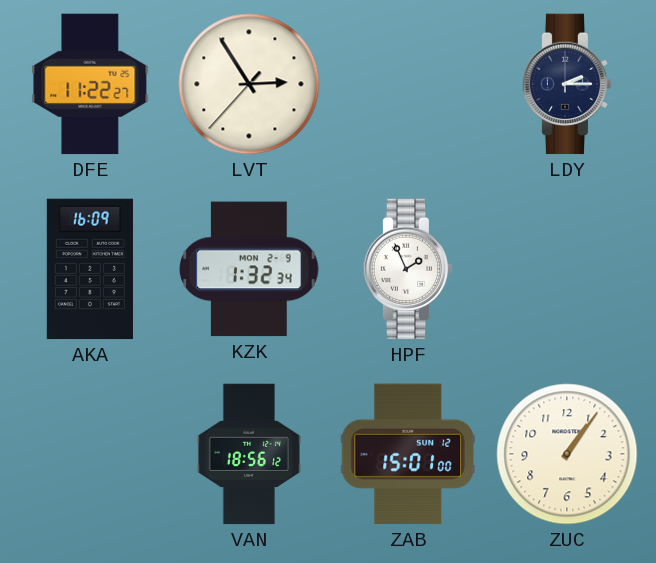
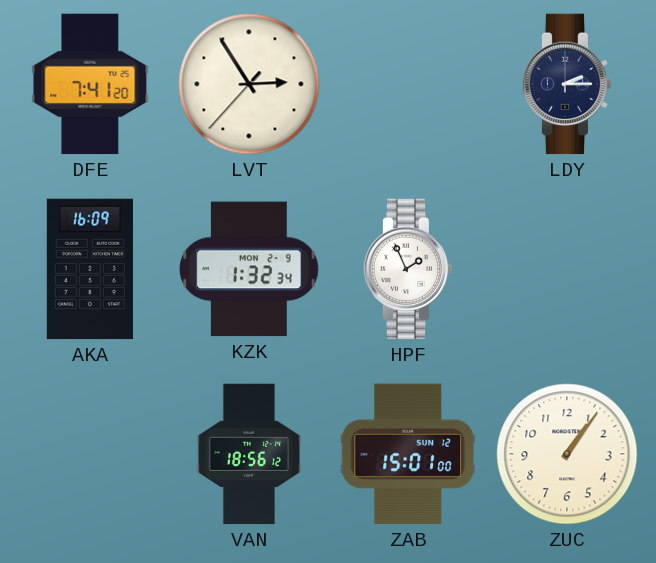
DFE: 11:22 -> 7:41 (90, 84)
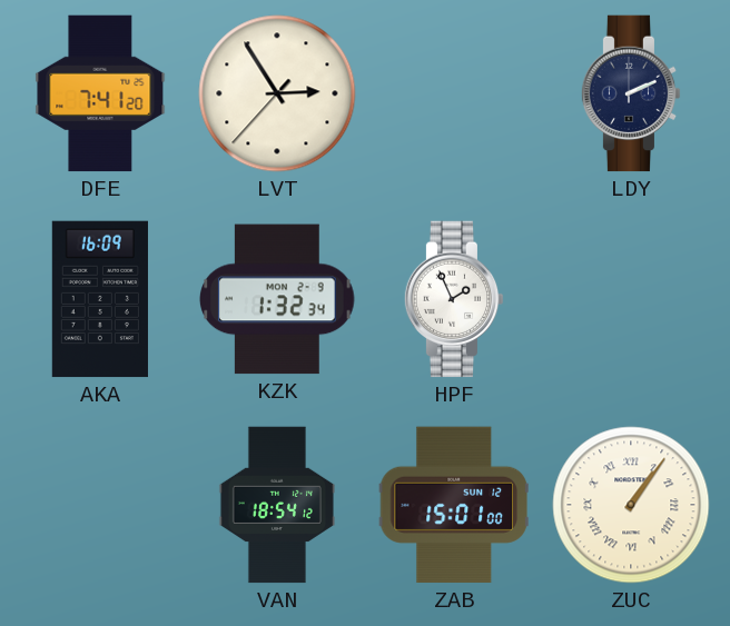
LDY: 2:15 -> 2:11 (631, 93)
VAN: 18:56 -> 18:54 (277, 505)
ZUC numerals: Arabic -> Roman (631, 505)
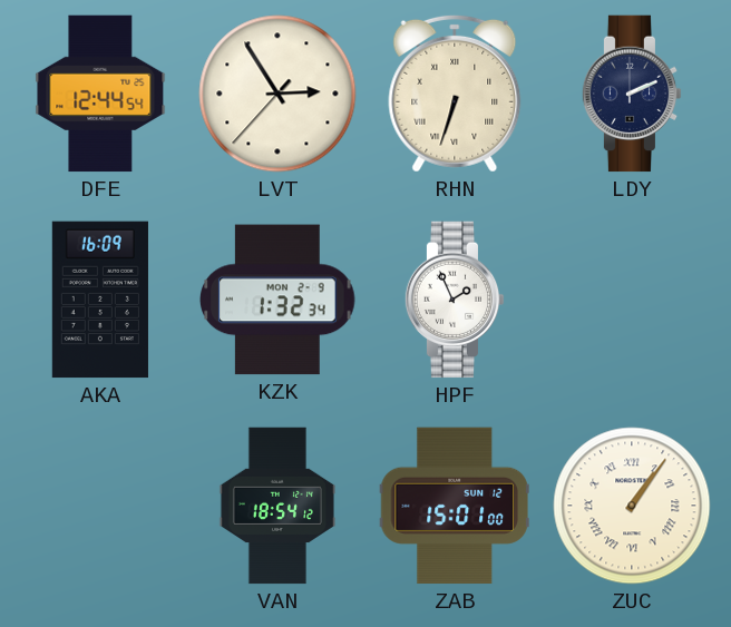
DFE: 7:41 -> 12:44 (100, 94)
RHN: none -> 6:33 (455, 94)
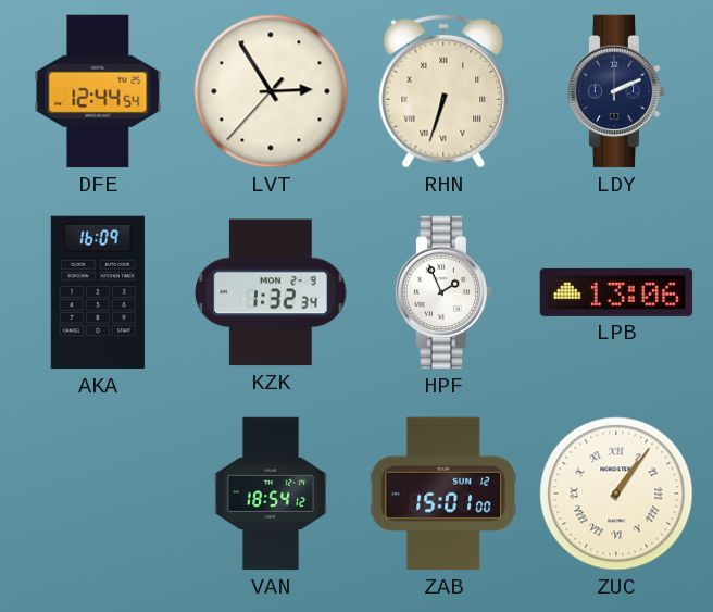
LPB: none -> 13:06 (616, 292)
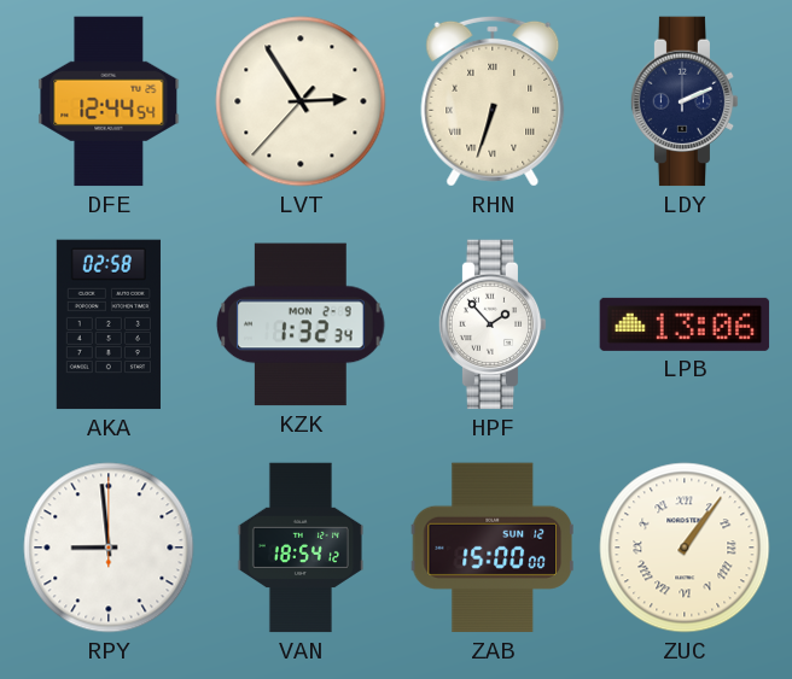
AKA: 16:09 -> 02:58 (109, 324)
HPF: 1:56 -> 1:53 (493, 324)
RPY: none -> 8:59 (109, 548)
ZAB: 15:01 -> 15:00 (493, 548)
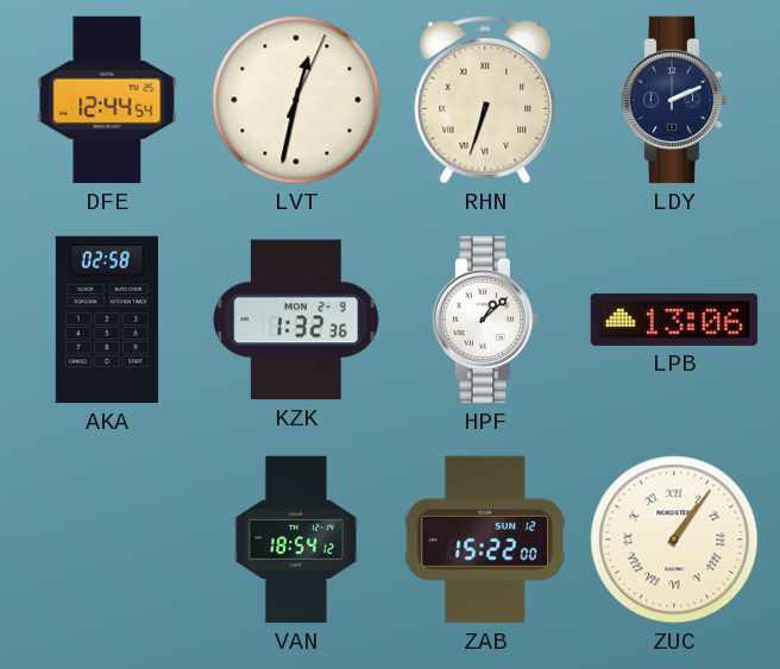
LVT: 2:54 -> 12:32 (296, 100)
KZK: 1:32:34 -> 1:32:36 (296, 320)
HPF: 1:53 -> 1:08 (485, 320)
RPY: 8:59 -> none (109, 548)
ZAB: 15:00 -> 15:22 (485, 539)
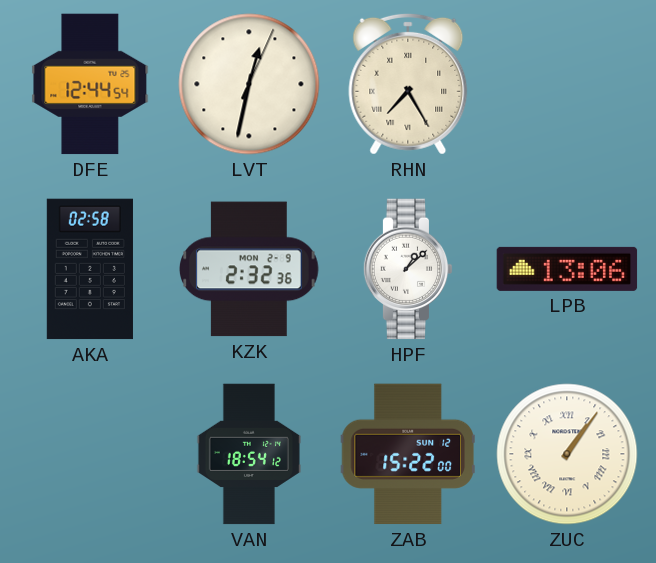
RHN: 6:33 -> 7:25 (408, 84)
LDY: 2:11 -> none (674, 100)
KZK: 1:32 -> 2:32 (249, 269)
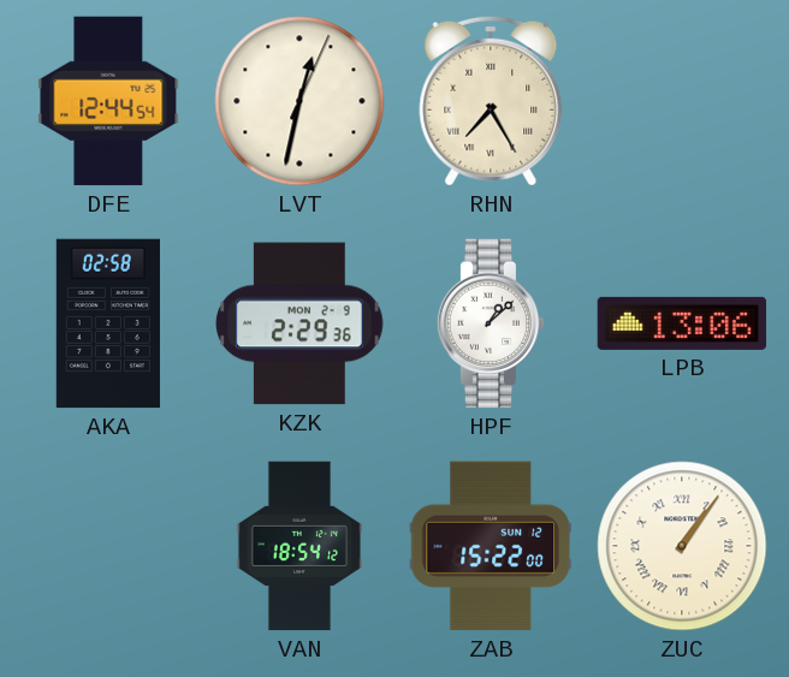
KZK: 2:32 -> 2:29 (299, 323)
